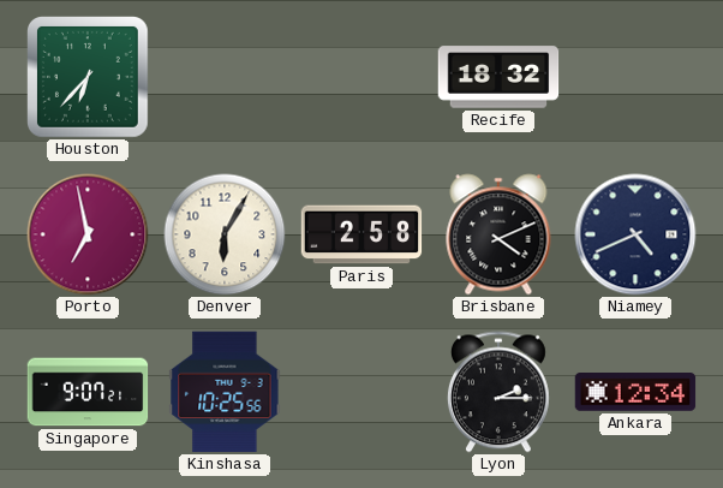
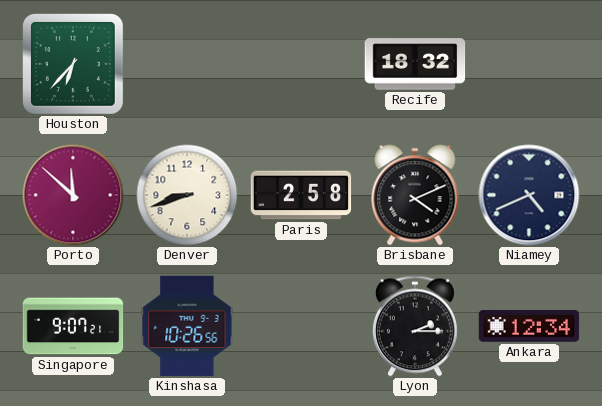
Porto: 6:58 -> 11:52 (73, 195)
Denver: 6:05 -> 8:42 (187, 195)
Kinshasa: 10:25 -> 10:26 (187, 326)
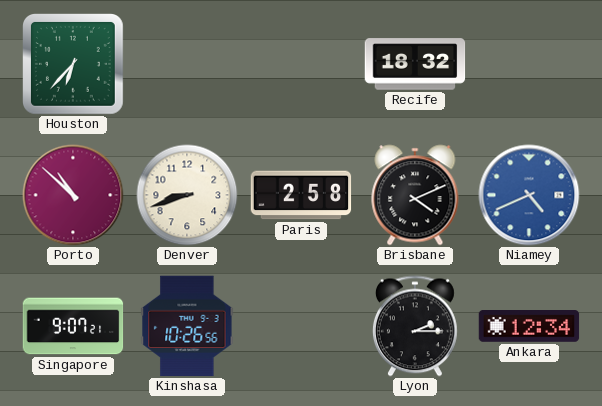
Porto: 11:52 -> 10:52 (73, 195)
Niamey dial: navy -> blue (529, 195)
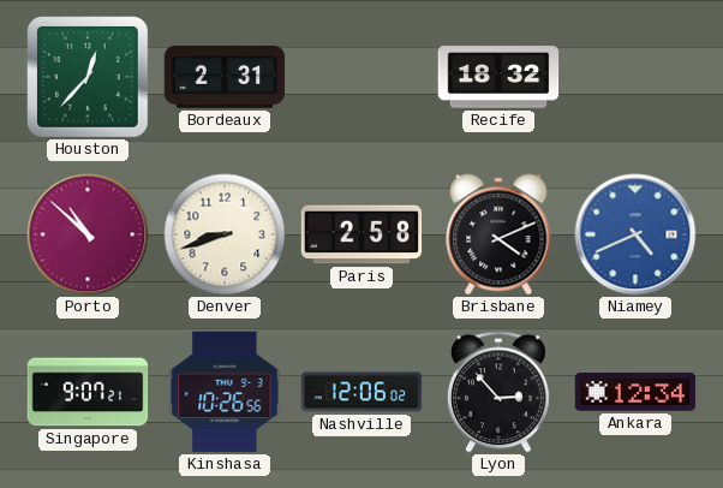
Houston: 6:37 -> 12:37 (89, 78)
Bordeaux: none -> 2:31 (225, 78)
Nashville: none -> 12:06 (361, 392)
Lyon: 2:15 -> 2:53 (498, 392)
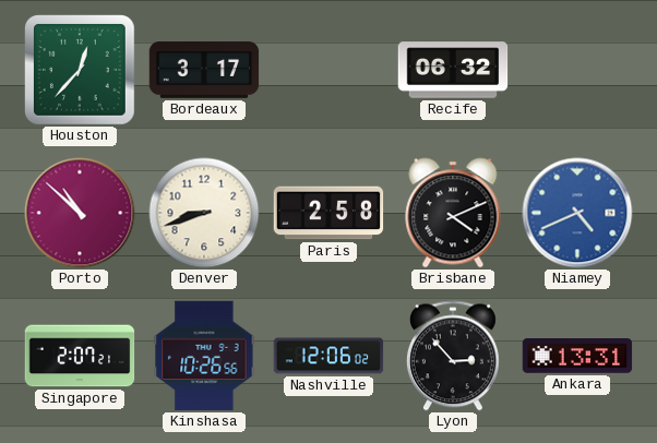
Bordeaux: 2:31 -> 3:17 (204, 71)
Recife: 18:32 -> 06:32 (453, 70)
Singapore: 9:07 -> 2:07 (80, 356)
Ankara: 12:34 -> 13:31 (577, 356)
